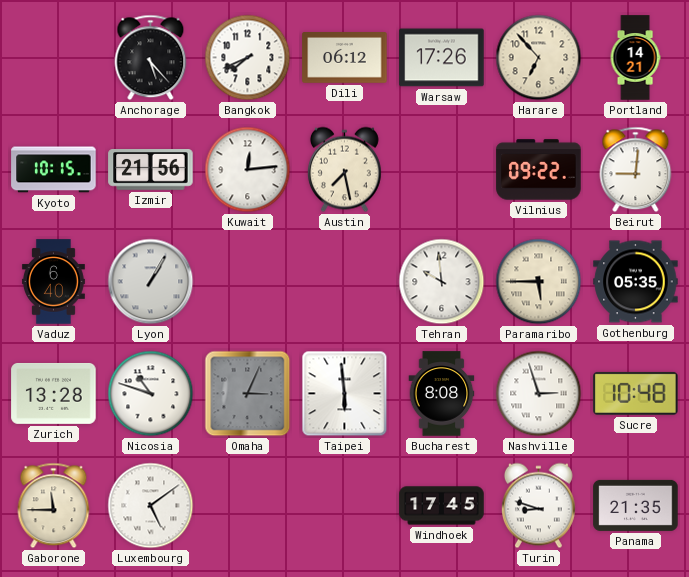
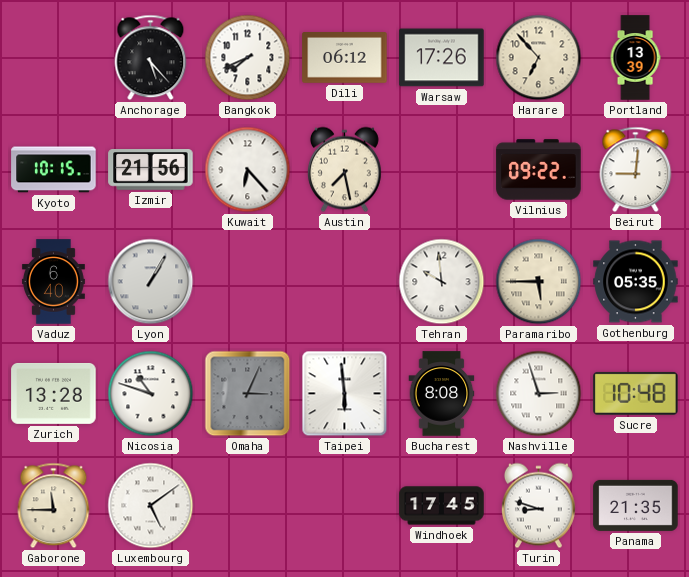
Portland: 14:21 -> 13:39 (635, 58)
Kuwait: 12:14 -> 6:23 (248, 170)
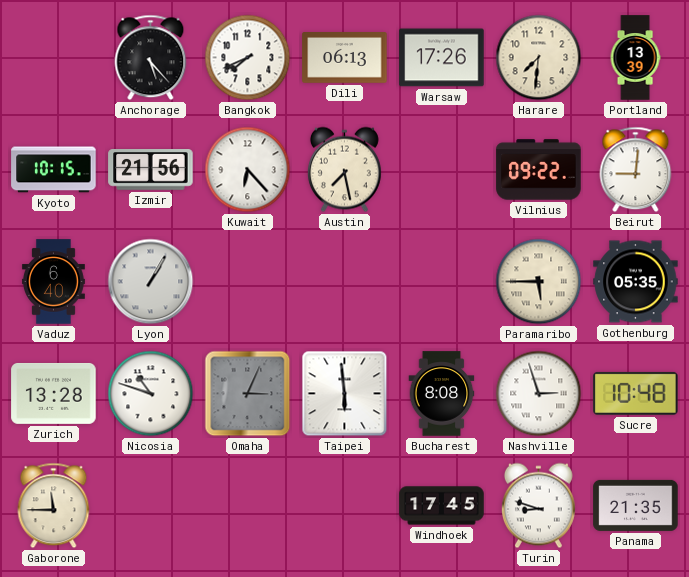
Dili: 06:12 -> 06:13 (345, 58)
Harare: 6:53 -> 7:31 (539, 58)
Tehran: 9:59 -> none (442, 282)
Luxembourg: 5:09 -> none (151, 506)
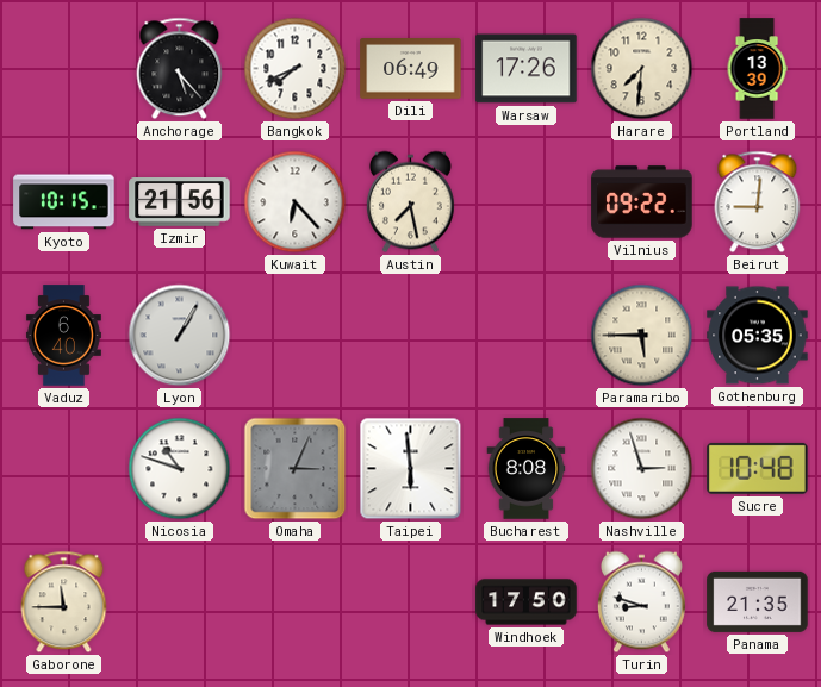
Dili: 06:13 -> 06:49 (411, 69)
Zurich: 13:28 -> none (54, 393)
Windhoek: 17:45 -> 17:50 (527, 602)
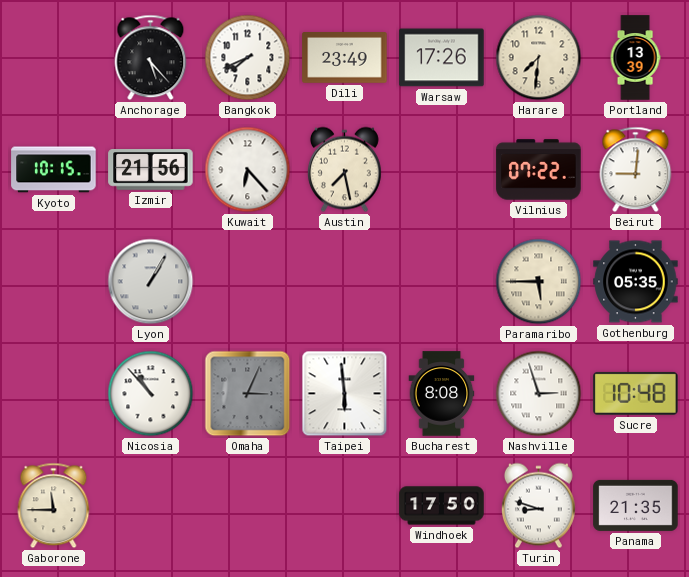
Dili: 06:49 -> 23:49 (345, 58)
Vilnius: 09:22 -> 07:22 (539, 170)
Vaduz: 6:40 -> none (63, 336)
Nicosia: 10:48 -> 10:53 (151, 394)
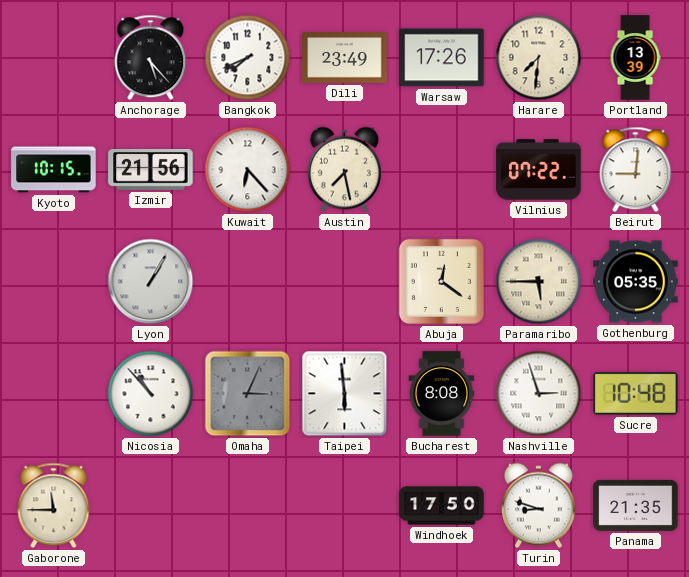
Abuja: none -> 12:21 (441, 281)
